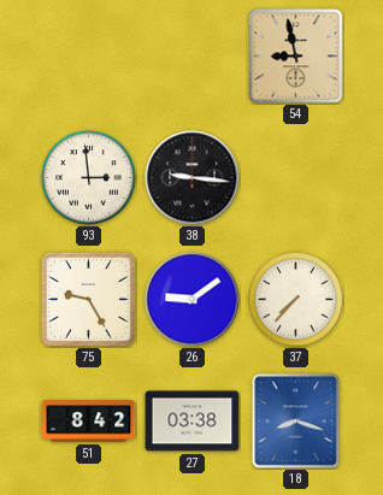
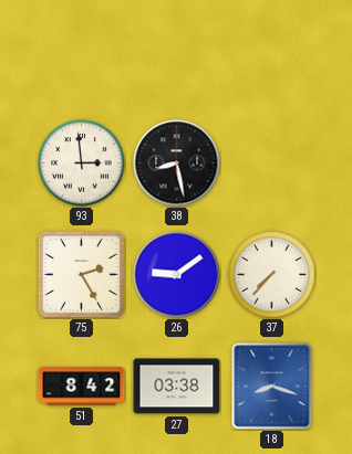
54: 8:58 -> none (296, 57)
38: 9:16 -> 8:28 (177, 163)
75: 9:25 -> 2:25 (81, 274)
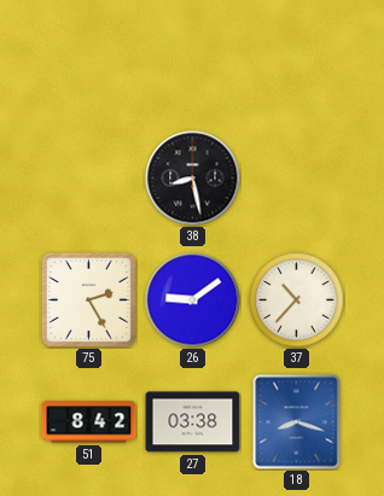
93: 2:59 -> none (82, 163)
37: 7:37 -> 10:37 (297, 300)
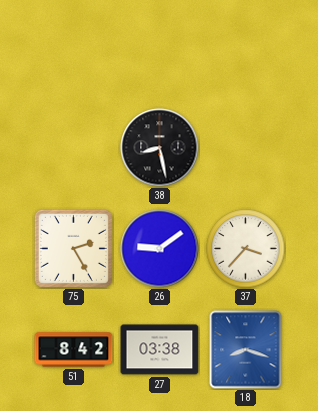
37: 10:37 -> 3:37 (246, 249)
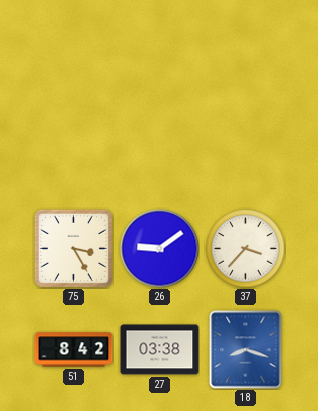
38: 8:28 -> none (160, 148)
75: 2:25 -> 3:25 (73, 248)
